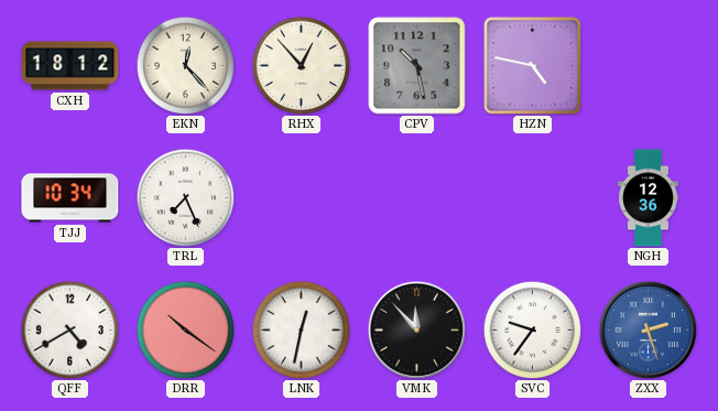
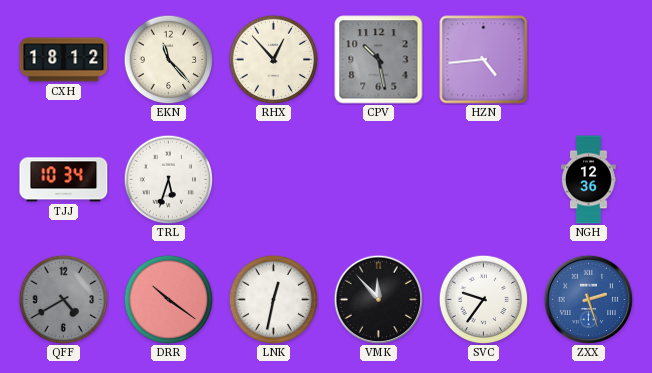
EKN: 12:23 -> 11:23 (168, 59)
HZN: 4:47 -> 4:44 (484, 60)
TRL: 7:26 -> 5:33 (168, 179)
QFF dial: white -> grey (63, 299)
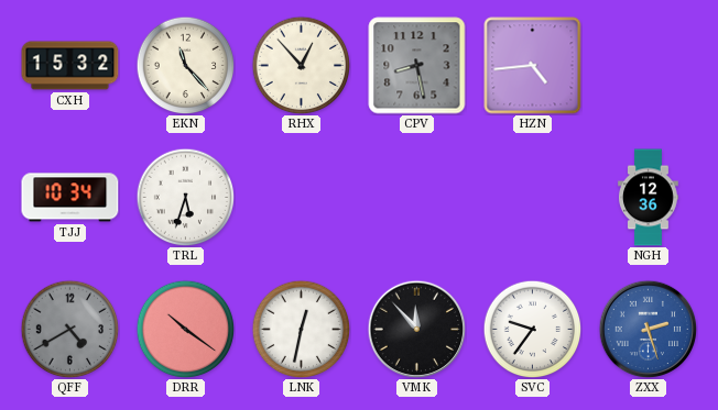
CXH: 18:12 -> 15:32 (70, 66)
CPV: 10:28 -> 8:28 (417, 66)
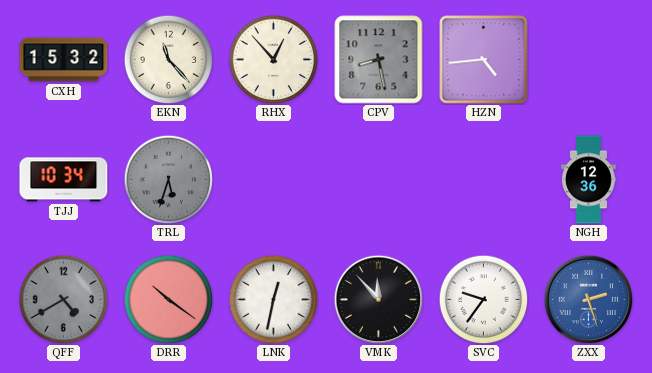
TRL dial: white -> grey (168, 179)
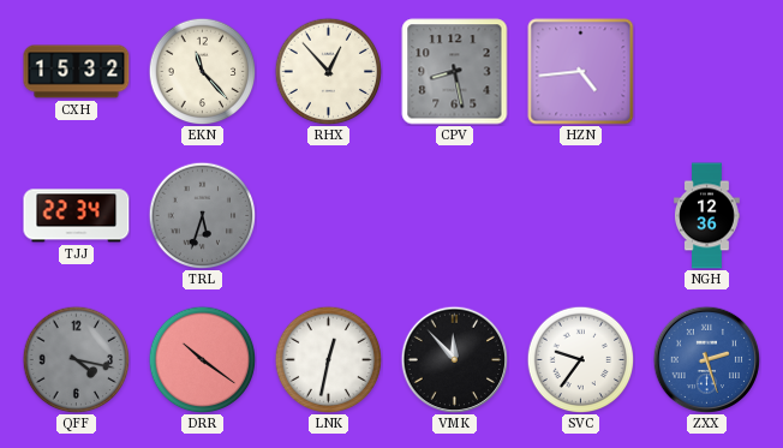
TJJ: 10:34 -> 22:34 (77, 216)
QFF: 4:40 -> 4:17 (76, 359)
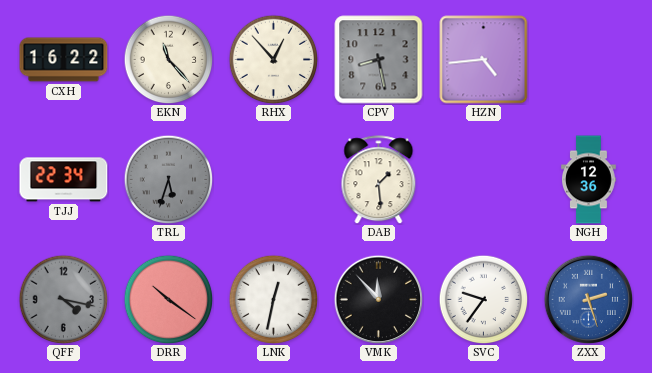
CXH: 15:32 -> 16:22 (64, 60)
DAB: none -> 1:29 (379, 180)
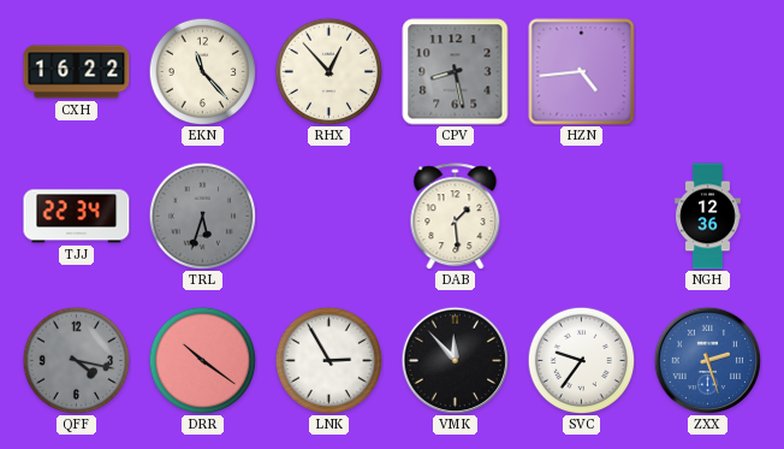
LNK: 12:32 -> 2:55 (328, 360)
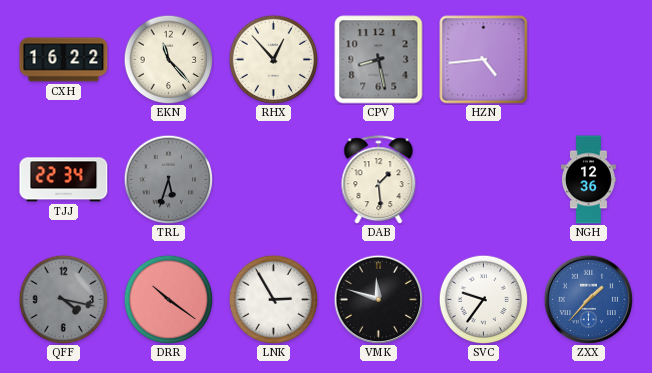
VMK: 11:53 -> 11:48 (378, 299)
ZXX: 2:27 -> 1:37 (588, 299)
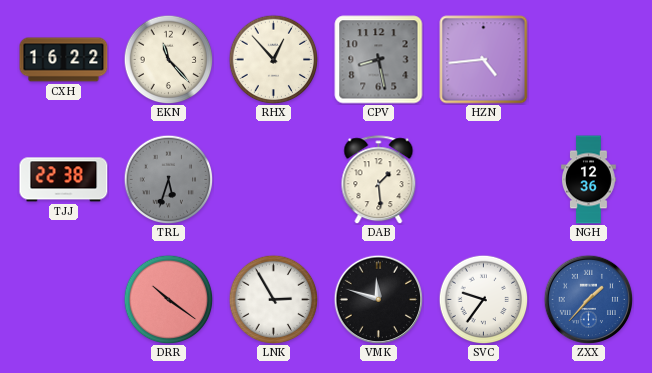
TJJ: 22:34 -> 22:38 (64, 180)
QFF: 4:17 -> none (63, 299)
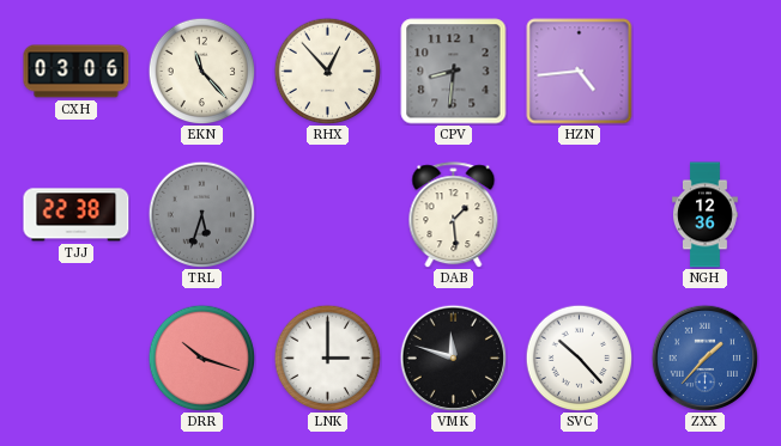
CXH: 16:22 -> 03:06 (77, 72)
CPV: 8:28 -> 8:31 (454, 72)
DRR: 10:21 -> 10:18 (201, 358)
LNK: 2:55 -> 3:00 (327, 358)
SVC: 9:36 -> 10:23 (579, 358)
